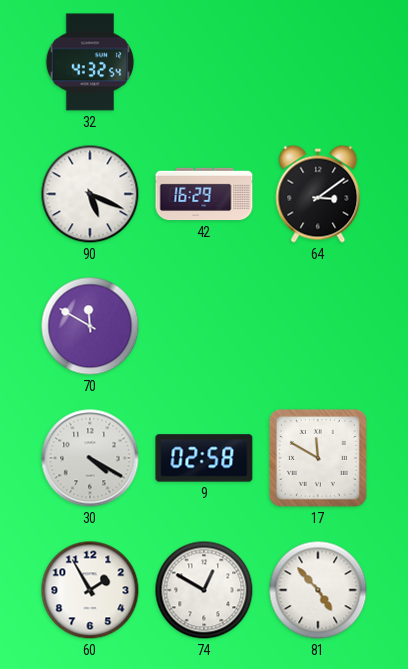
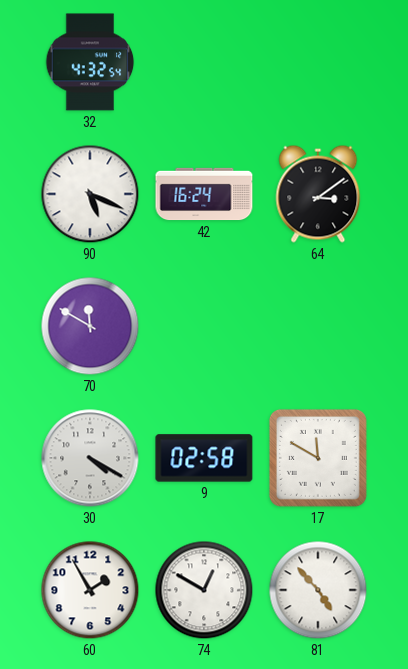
42: 16:29 -> 16:24 (204, 194)
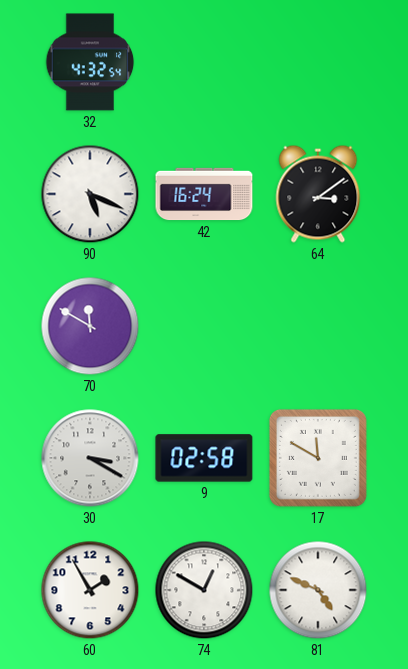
30: 4:20 -> 3:20 (90, 458)
81: 4:53 -> 4:49 (318, 590)
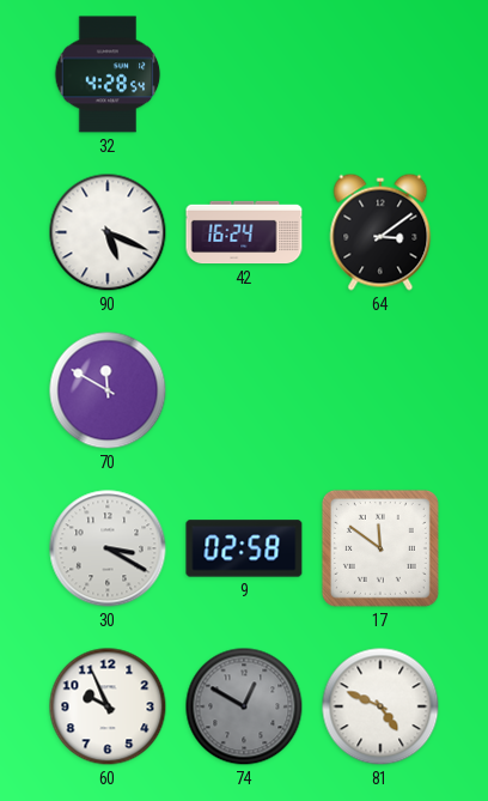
32: 4:32 -> 4:28 (108, 74)
17: 11:50 -> 11:51 (380, 548)
60: 1:55 -> 9:56 (108, 706)
74 dial: white -> grey (244, 706)
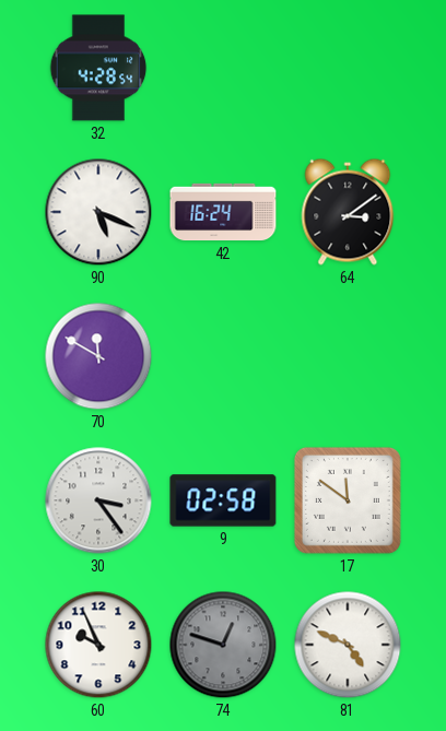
30: 3:20 -> 3:24 (98, 500)
74: 12:50 -> 12:48 (223, 645)
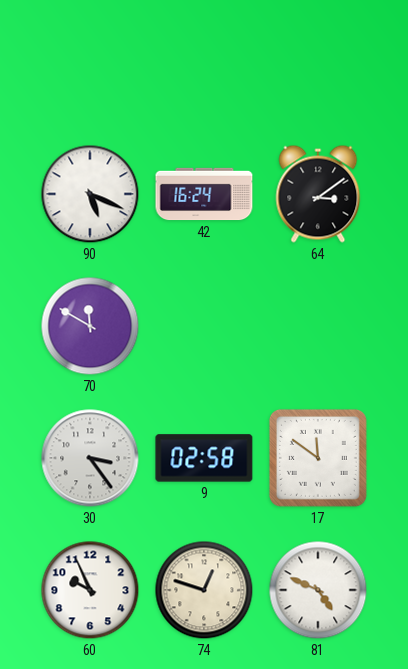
32: 4:28 -> none (98, 68)
74 dial: grey -> cream (204, 590)
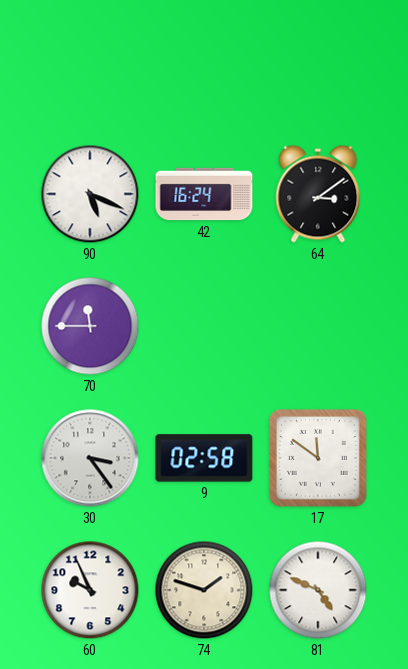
70: 11:50 -> 11:45 (90, 326)
74: 12:48 -> 1:48 (204, 590)
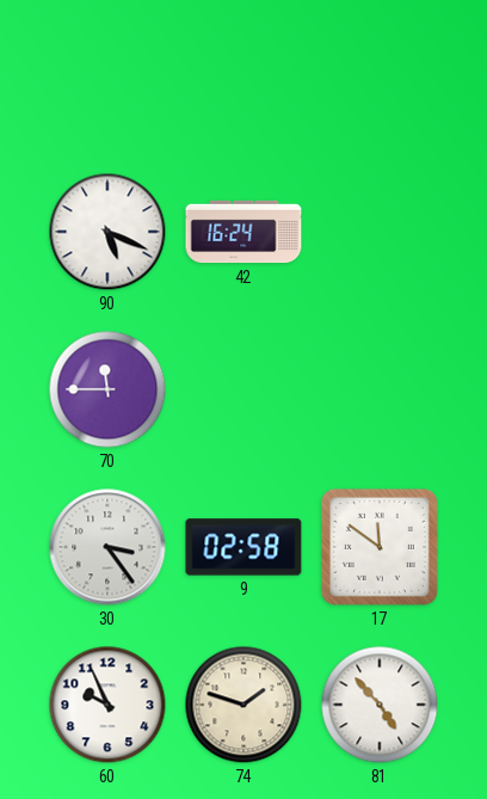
64: 3:09 -> none (318, 194)
81: 4:49 -> 4:53 (380, 705)
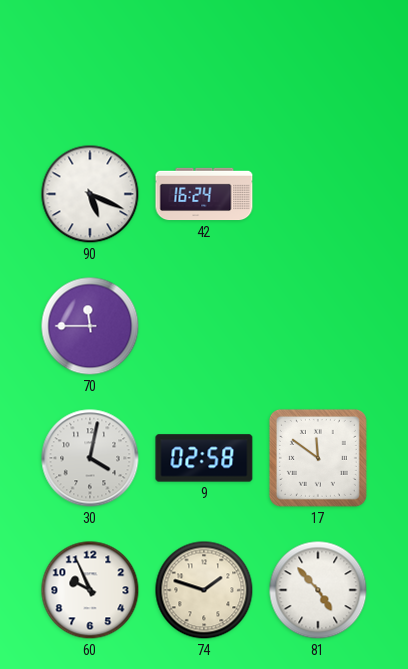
30: 3:24 -> 4:02 (90, 458)
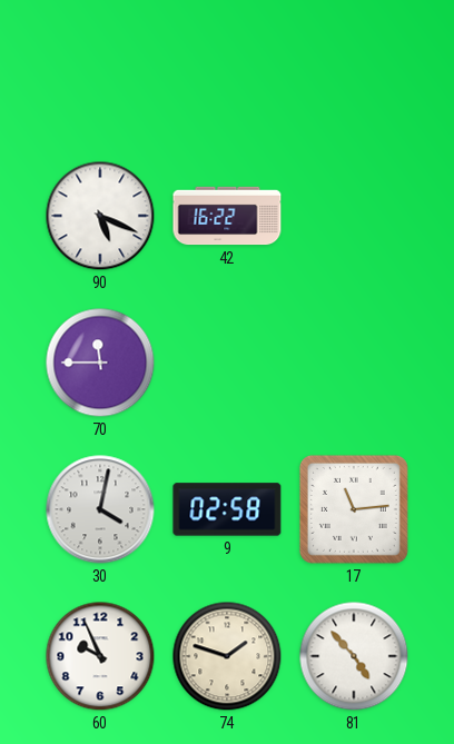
42: 16:24 -> 16:22 (227, 216)
17: 11:51 -> 11:14 (354, 509)
